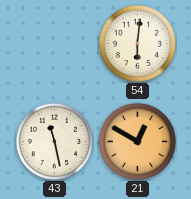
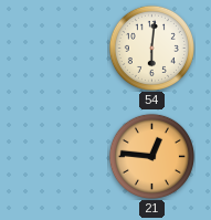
43: 11:28 -> none (54, 141)
21: 12:50 -> 12:46 (151, 156)
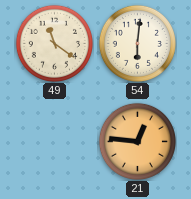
49: none -> 11:21 (54, 43)
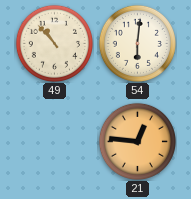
49: 11:21 -> 10:53 (54, 43)
